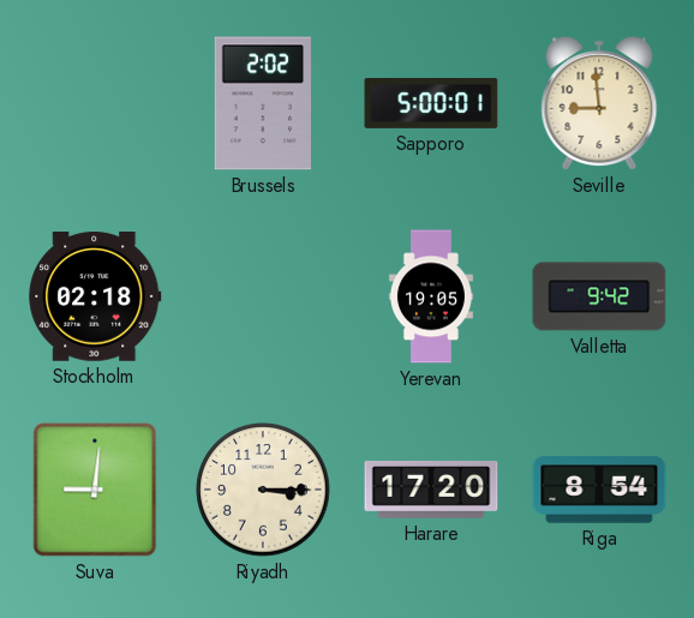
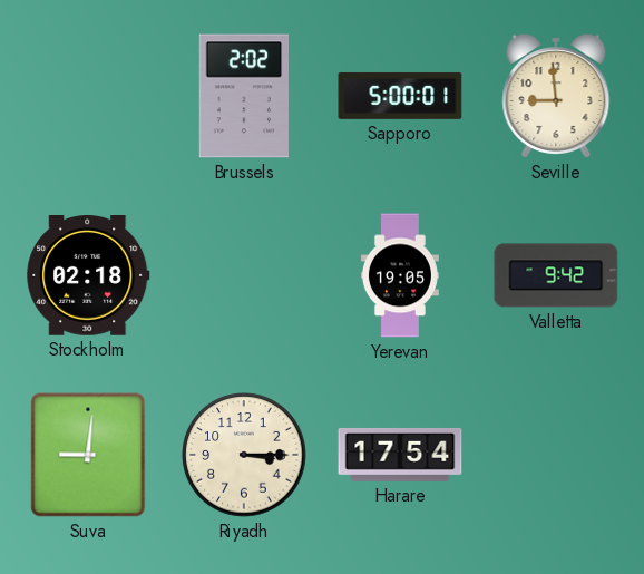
Harare: 17:20 -> 17:54 (400, 455)
Riga: 8:54 -> none (599, 490)
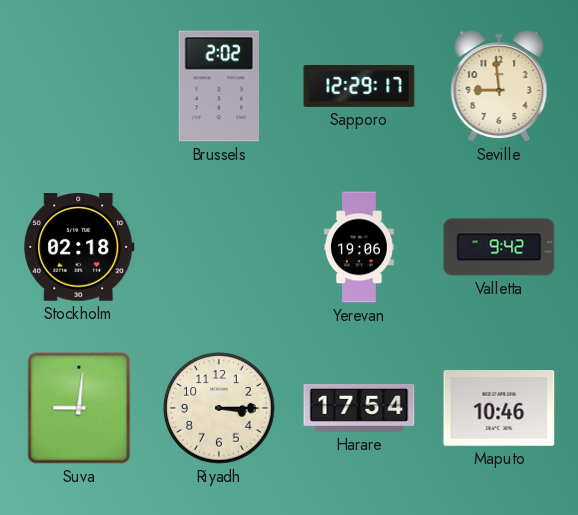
Sapporo: 5:00 -> 12:29 (359, 86)
Yerevan: 19:05 -> 19:06 (359, 247)
Maputo: none -> 10:46 (499, 409)
